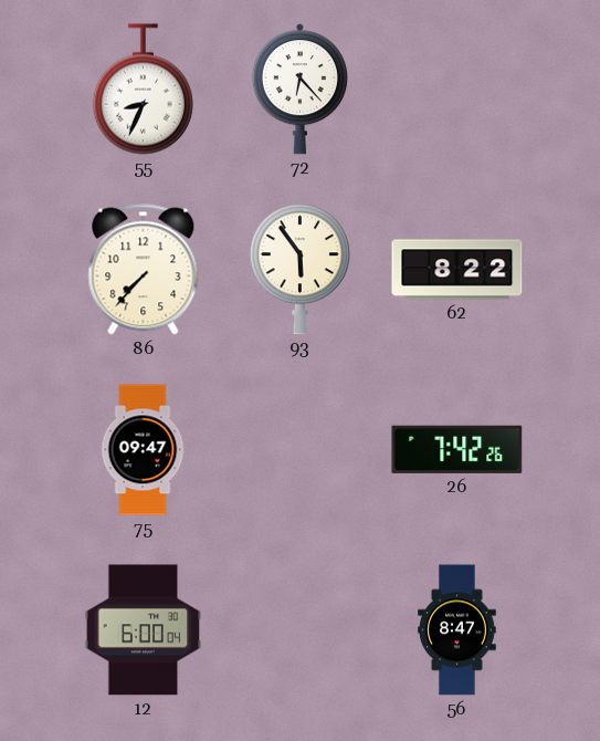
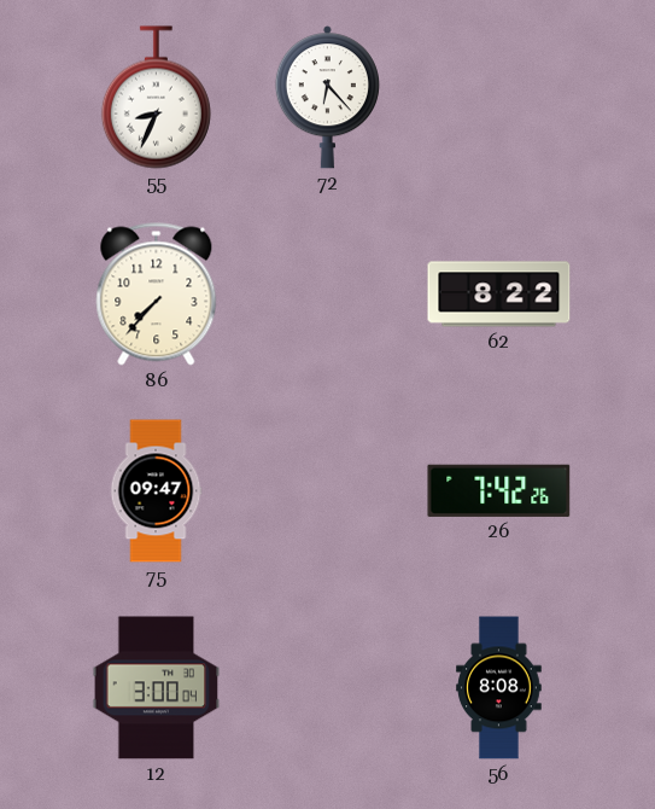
93: 5:54 -> none (299, 270)
12: 6:00 -> 3:00 (157, 688)
56: 8:47 -> 8:08 (499, 688)
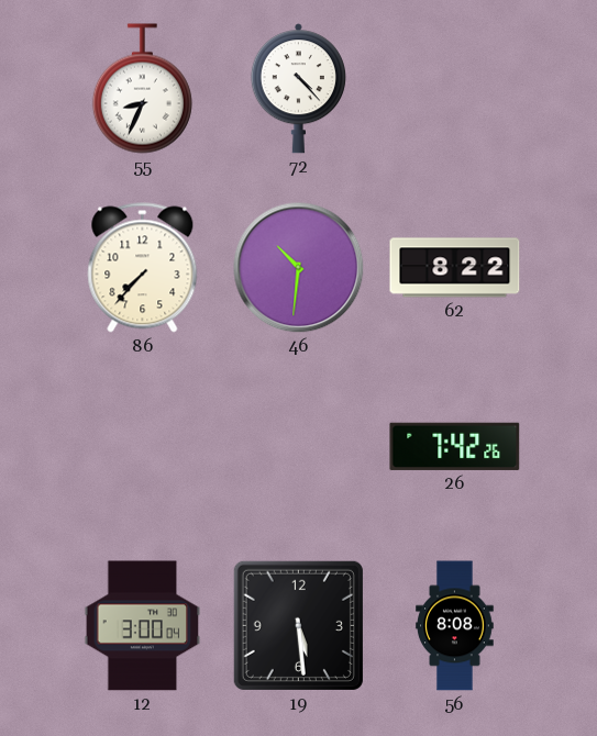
72: 6:23 -> 4:23 (298, 89)
46: none -> 10:31 (299, 268)
75: 09:47 -> none (156, 491)
19: none -> 5:29 (298, 625)
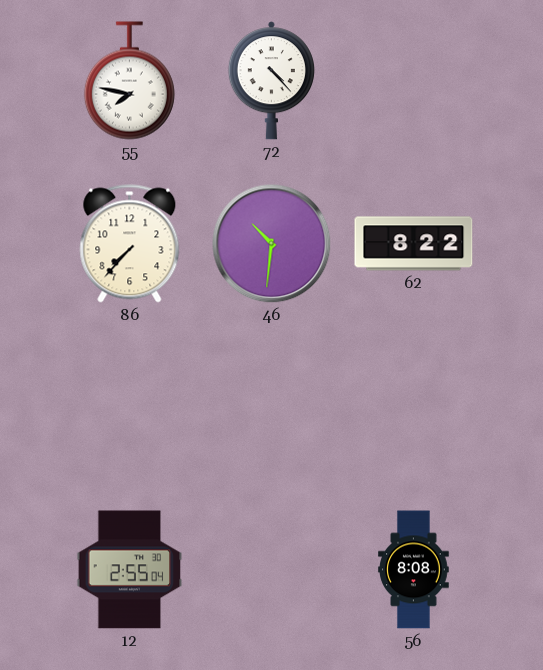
55: 8:34 -> 7:47 (129, 81)
26: 7:42 -> none (455, 446)
12: 3:00 -> 2:55 (130, 570)
19: 5:29 -> none (298, 625)
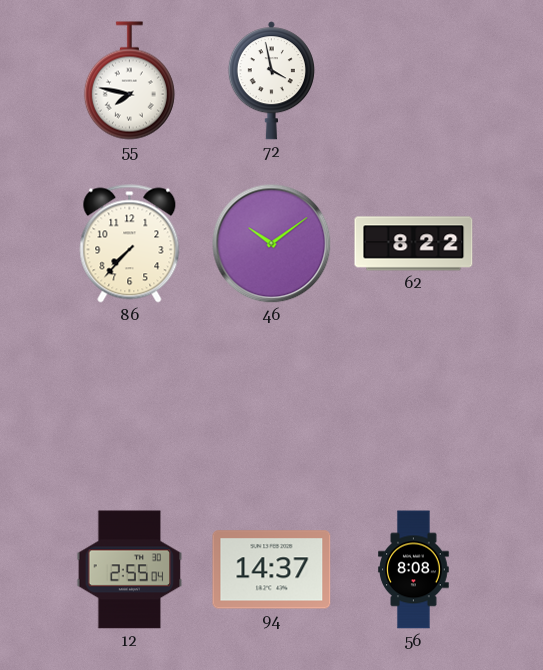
72: 4:23 -> 3:58 (271, 81)
46: 10:31 -> 10:09 (272, 244)
94: none -> 14:37 (272, 570)
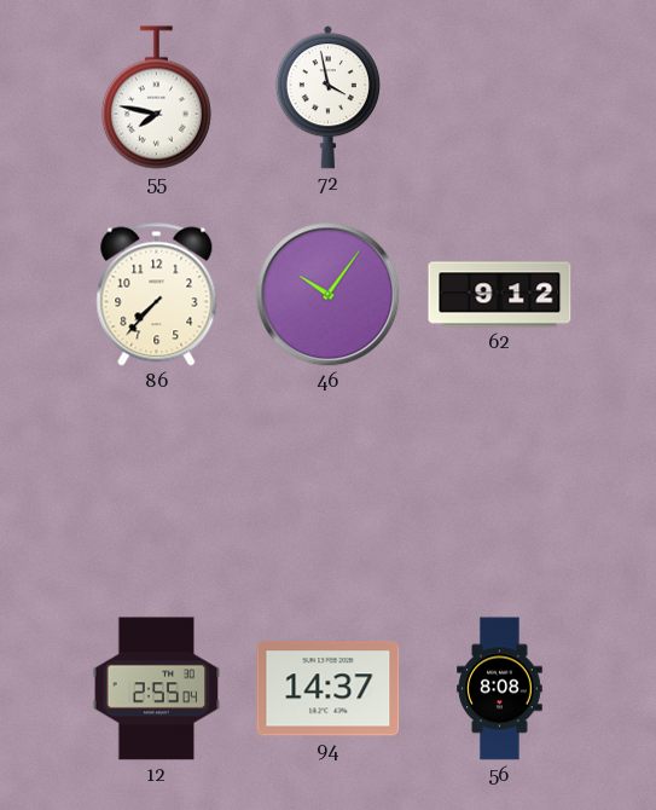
46: 10:09 -> 10:06 (329, 295)
62: 8:22 -> 9:12 (500, 295)
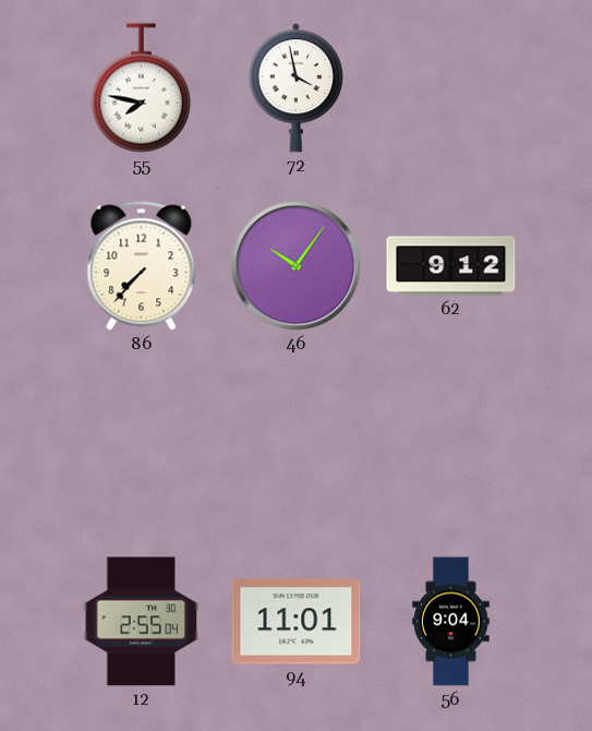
94: 14:37 -> 11:01 (297, 622)
56: 8:08 -> 9:04 (451, 622)
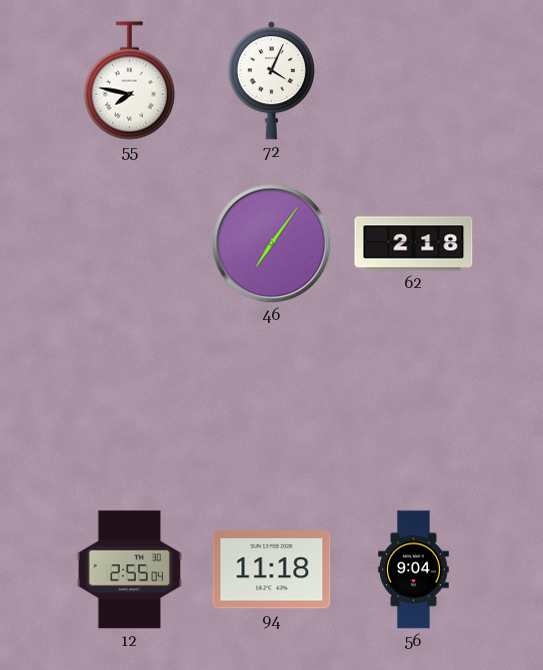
72: 3:58 -> 4:04 (271, 81)
86: 7:37 -> none (142, 266)
46: 10:06 -> 7:06 (272, 244)
62: 9:12 -> 2:18 (414, 244)
94: 11:01 -> 11:18 (272, 570)
